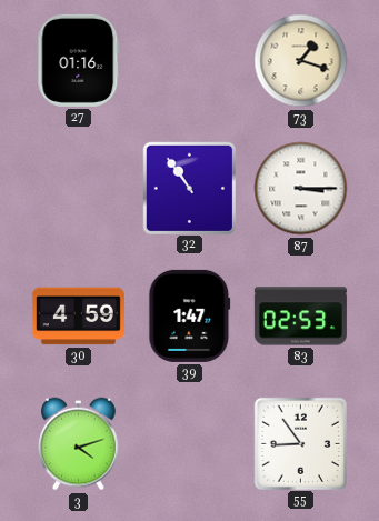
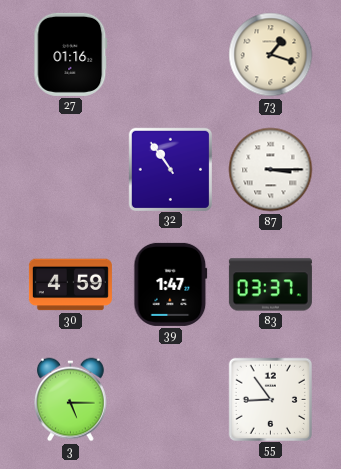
83: 02:53 -> 03:37 (270, 285)
3: 4:12 -> 5:15 (71, 400)
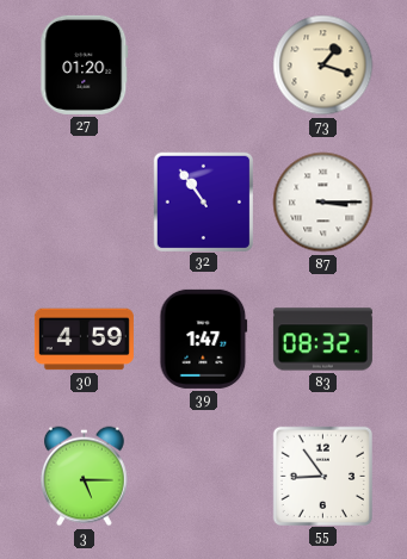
27: 01:16 -> 01:20 (85, 64)
83: 03:37 -> 08:32 (322, 340)
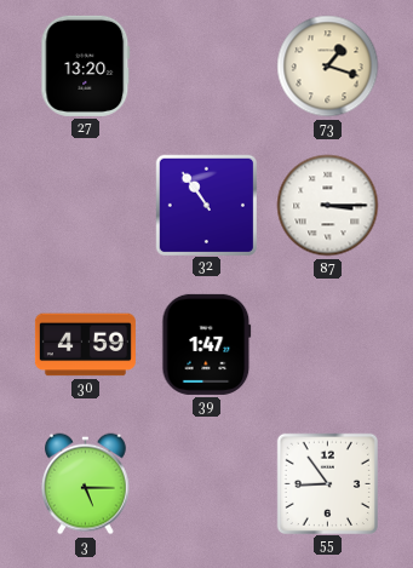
27: 01:20 -> 13:20 (86, 65)
83: 08:32 -> none (322, 340)
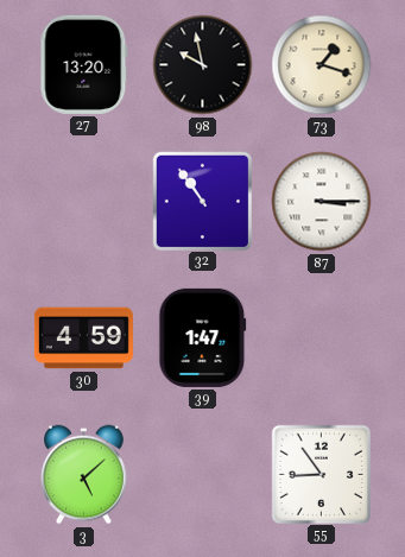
98: none -> 9:58 (203, 65)
3: 5:15 -> 5:08 (84, 475)
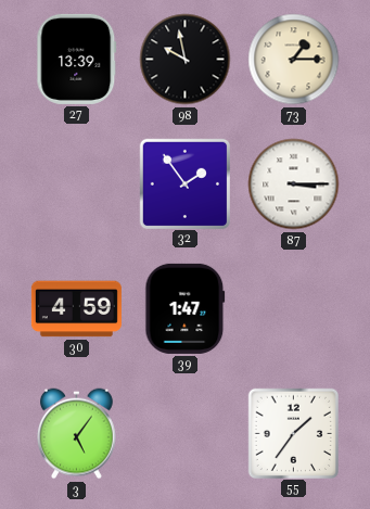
27: 13:20 -> 13:39 (77, 59)
73: 1:18 -> 1:15 (294, 60)
32: 10:54 -> 1:54 (184, 183)
3: 5:08 -> 5:06 (77, 434)
55: 8:54 -> 1:36 (293, 433)
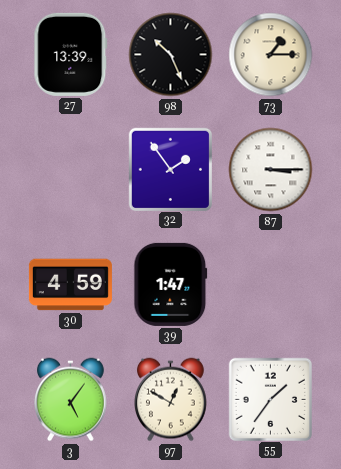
98: 9:58 -> 10:26 (171, 55)
97: none -> 12:50 (171, 400)
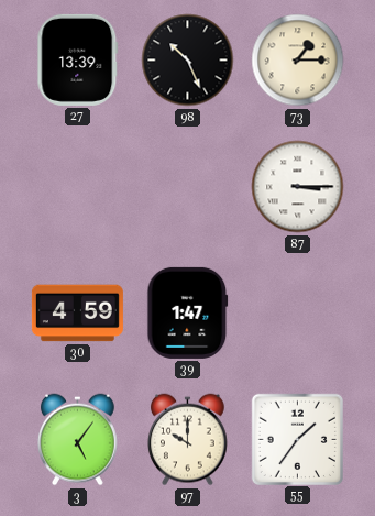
32: 1:54 -> none (170, 169)
97: 12:50 -> 10:00 (188, 440)
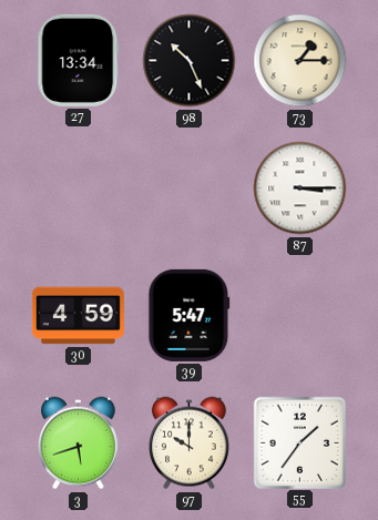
27: 13:39 -> 13:34 (79, 60)
39: 1:47 -> 5:47 (190, 315)
3: 5:06 -> 5:42 (79, 443)
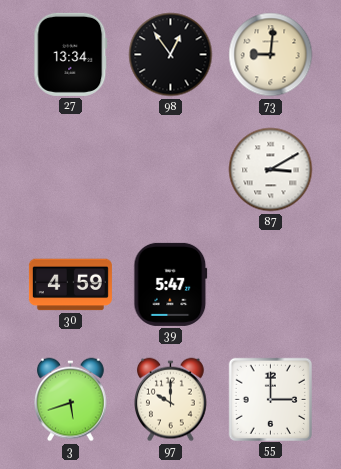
98: 10:26 -> 12:54 (171, 55)
73: 1:15 -> 9:01 (271, 55)
87: 3:15 -> 3:10 (271, 170)
55: 1:36 -> 3:00 (270, 399)
